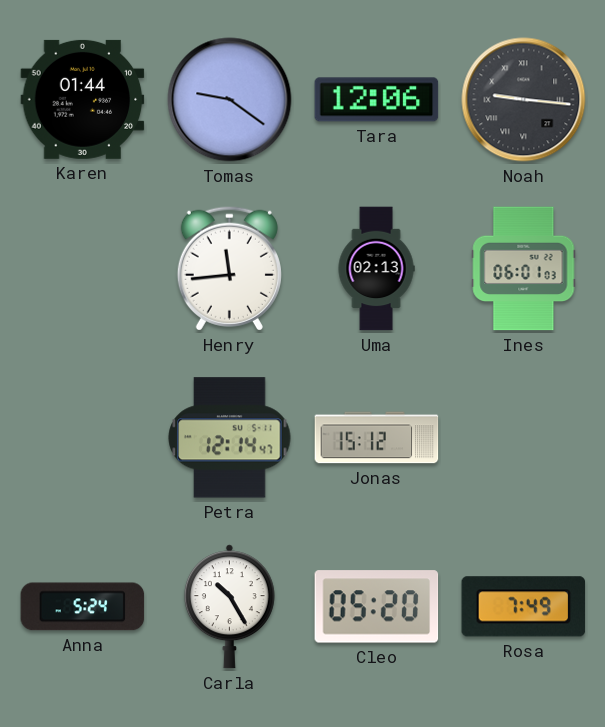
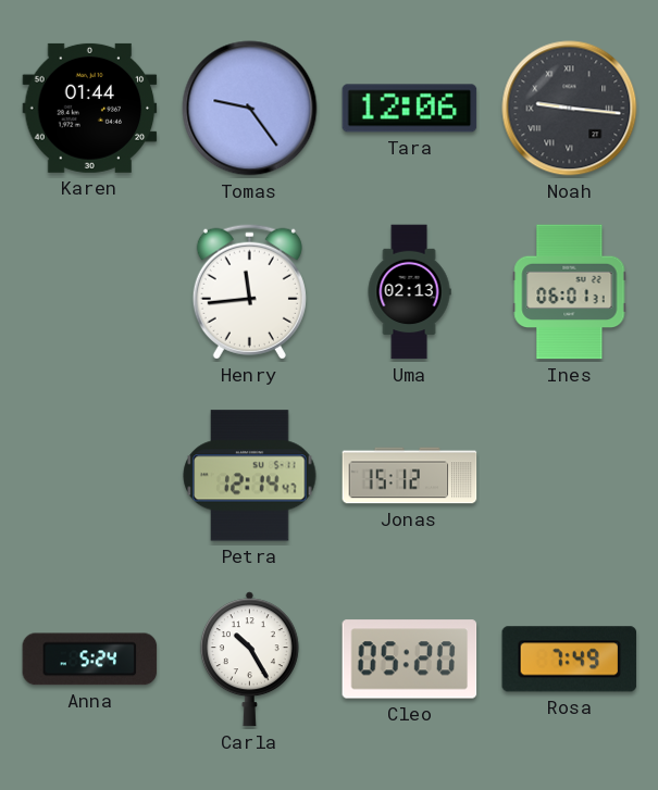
Tomas: 9:21 -> 9:24 (250, 109)
Ines: 06:01:03 -> 06:01:31 (570, 292)
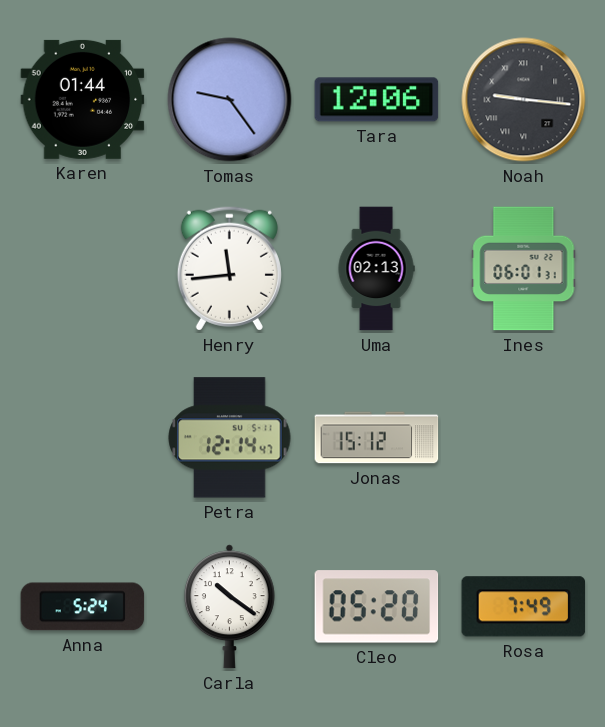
Carla: 10:25 -> 10:21 (229, 607)
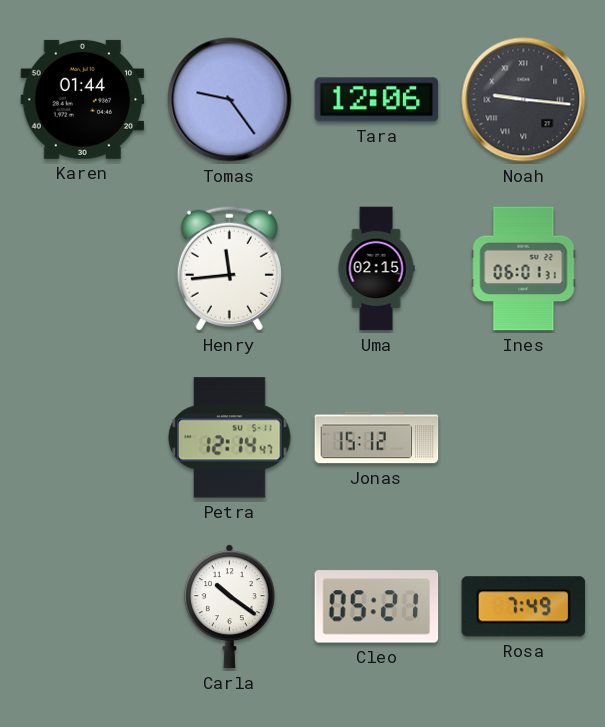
Uma: 02:13 -> 02:15 (376, 269)
Anna: 5:24 -> none (83, 607)
Cleo: 05:20 -> 05:21 (377, 607)
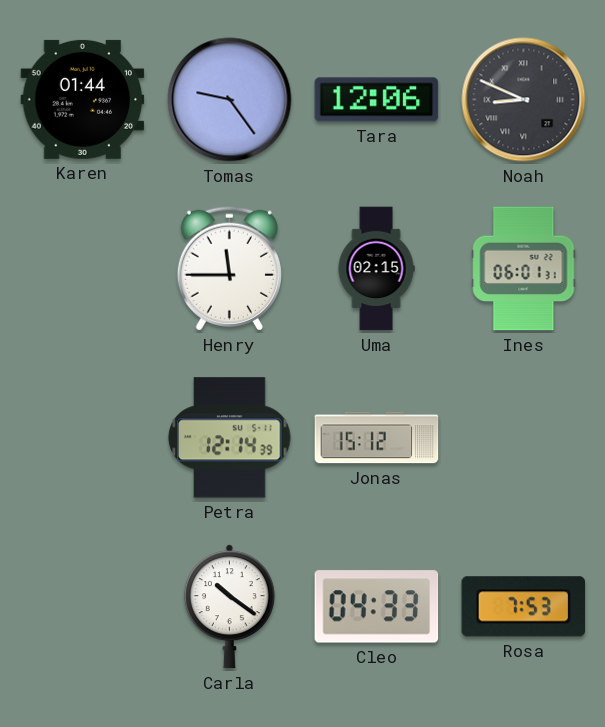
Noah: 9:16 -> 8:49 (524, 100)
Henry: 11:44 -> 11:45 (229, 268)
Petra: 12:14:47 -> 12:14:39 (230, 438)
Cleo: 05:21 -> 04:33 (377, 607)
Rosa: 7:49 -> 7:53 (524, 607)
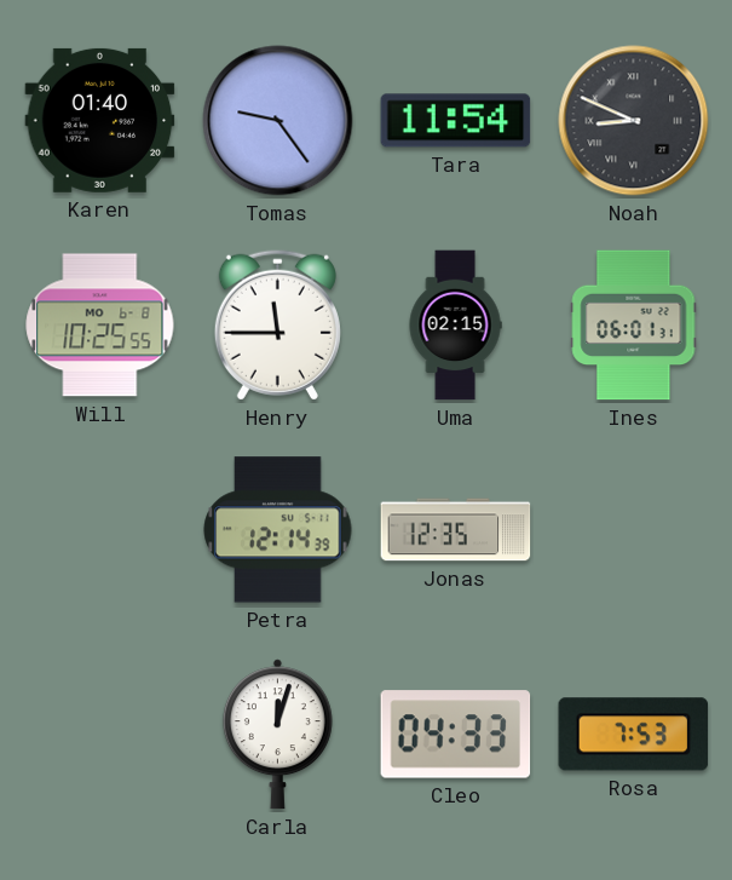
Karen: 01:44 -> 01:40 (100, 120)
Tara: 12:06 -> 11:54 (456, 121)
Will: none -> 10:25 (100, 326)
Jonas: 15:12 -> 12:35 (456, 530)
Carla: 10:21 -> 12:03 (277, 735)
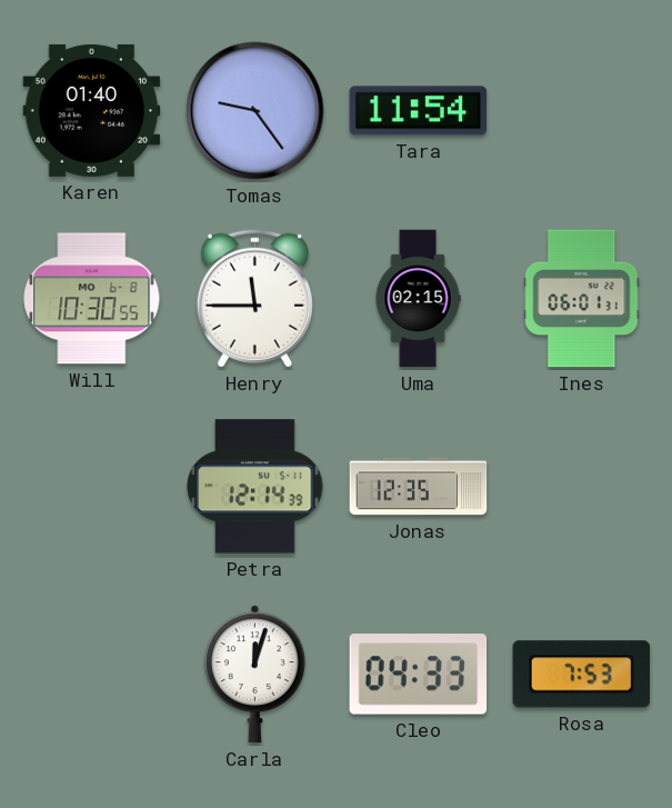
Noah: 8:49 -> none (634, 121)
Will: 10:25 -> 10:30 (92, 299)
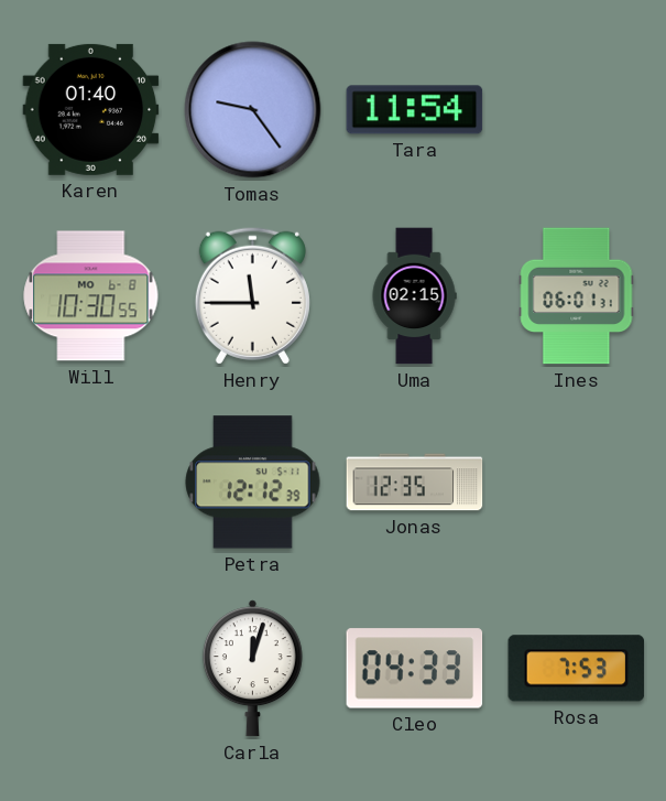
Petra: 12:14 -> 12:12 (253, 483)
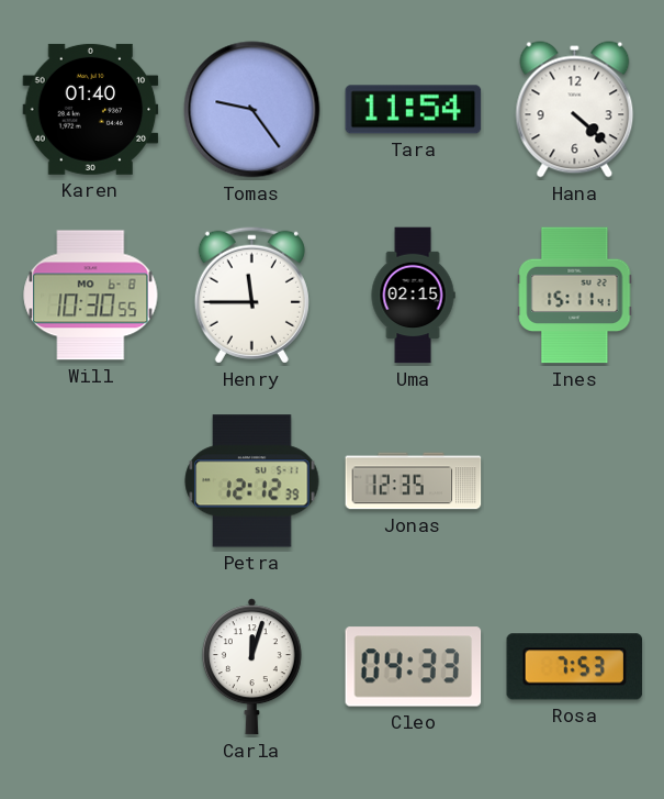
Hana: none -> 4:22 (575, 110)
Ines: 06:01 -> 15:11 (575, 296)
